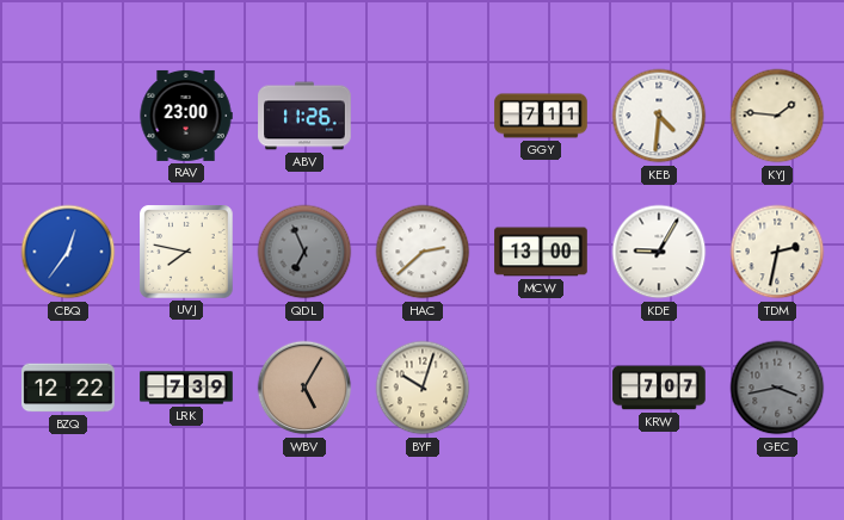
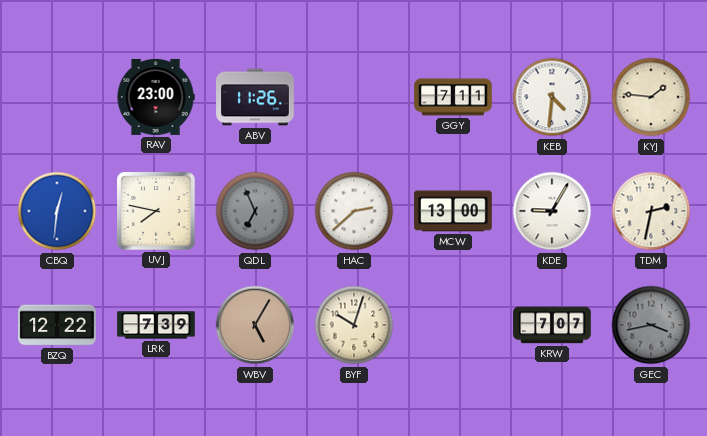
CBQ: 12:36 -> 12:31 (57, 211)
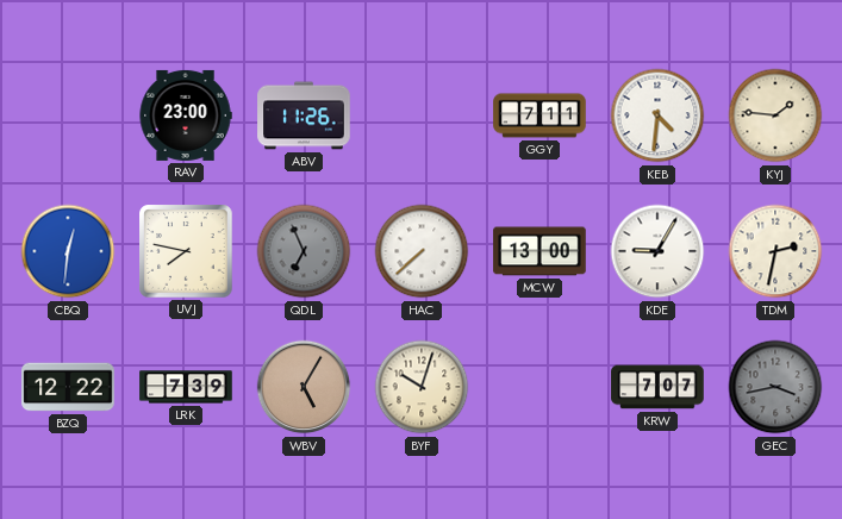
HAC: 2:38 -> 7:38 (422, 251)
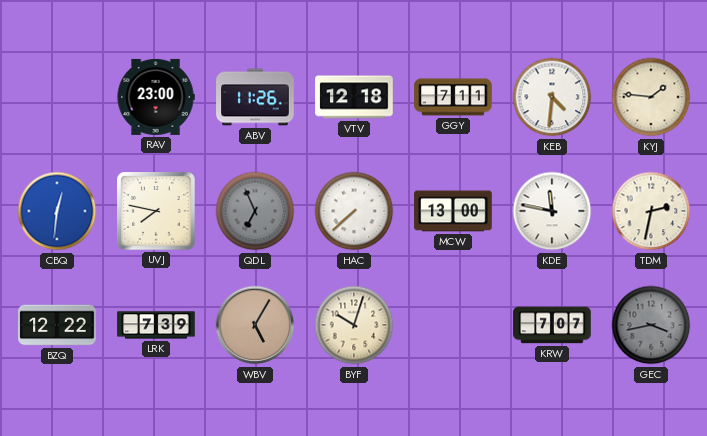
VTV: none -> 12:18 (354, 97)
KDE: 9:05 -> 11:47 (552, 211)
